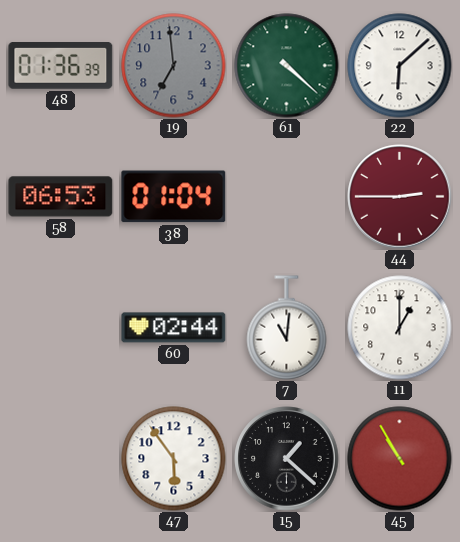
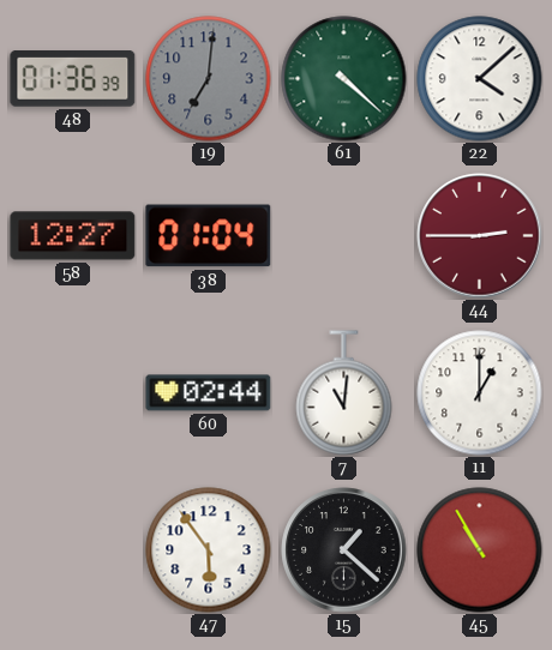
19: 6:59 -> 7:01 (209, 79)
22: 6:08 -> 4:08 (480, 79)
58: 06:53 -> 12:27 (73, 236)
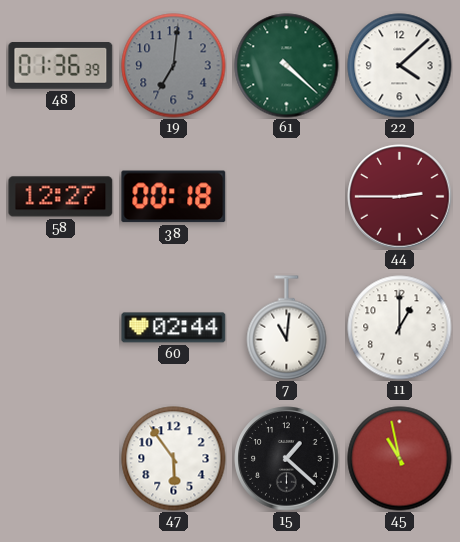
38: 01:04 -> 00:18 (174, 197)
45: 10:55 -> 10:58 (400, 459)
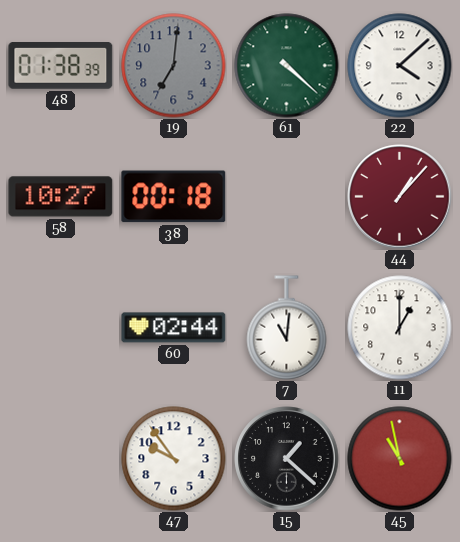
48: 01:36 -> 01:38 (61, 66)
58: 12:27 -> 10:27 (61, 197)
44: 2:45 -> 1:07 (400, 197)
47: 5:54 -> 9:54 (174, 459)
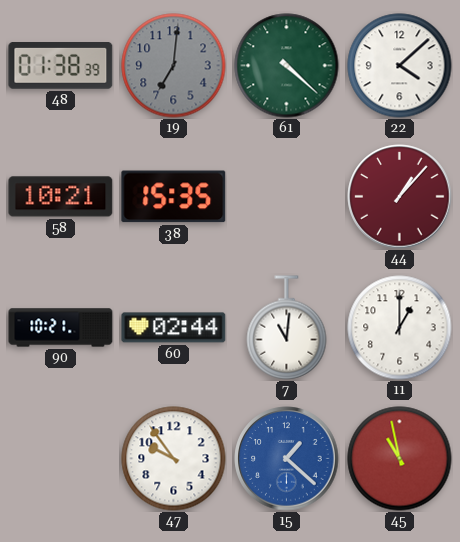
58: 10:27 -> 10:21 (61, 197)
38: 00:18 -> 15:35 (174, 197)
90: none -> 10:21 (61, 328)
15 dial: black -> blue (287, 459)
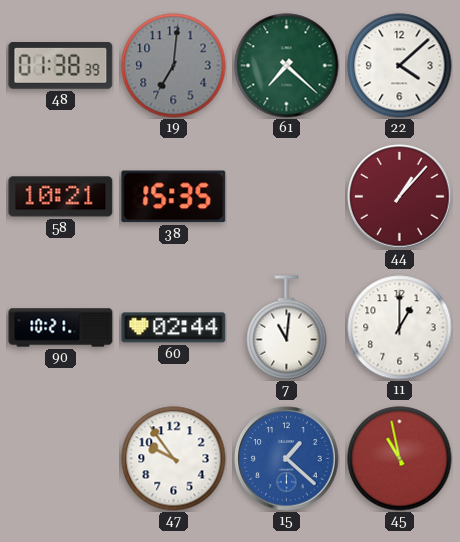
61: 4:22 -> 7:22 (287, 66)
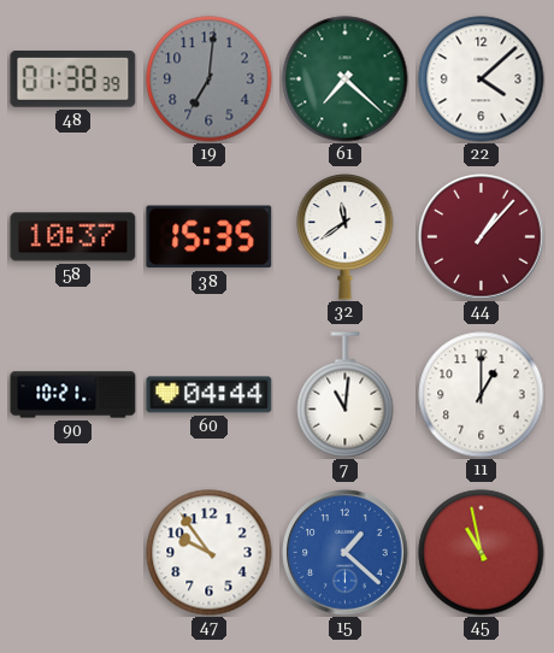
58: 10:21 -> 10:37 (73, 237)
32: none -> 11:39 (346, 237)
60: 02:44 -> 04:44 (210, 395)
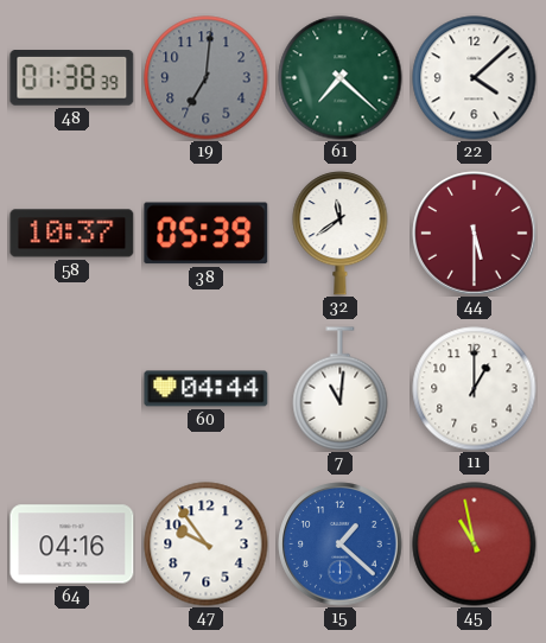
38: 15:35 -> 05:39 (207, 234)
44: 1:07 -> 5:30 (475, 234)
90: 10:21 -> none (73, 395)
64: none -> 04:16 (72, 545)
